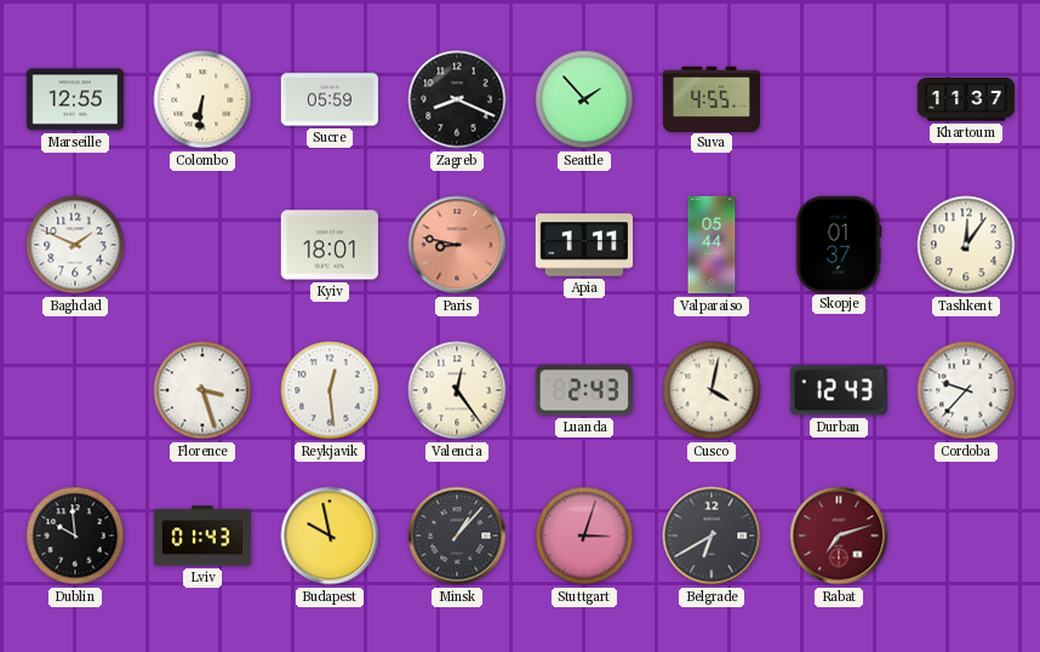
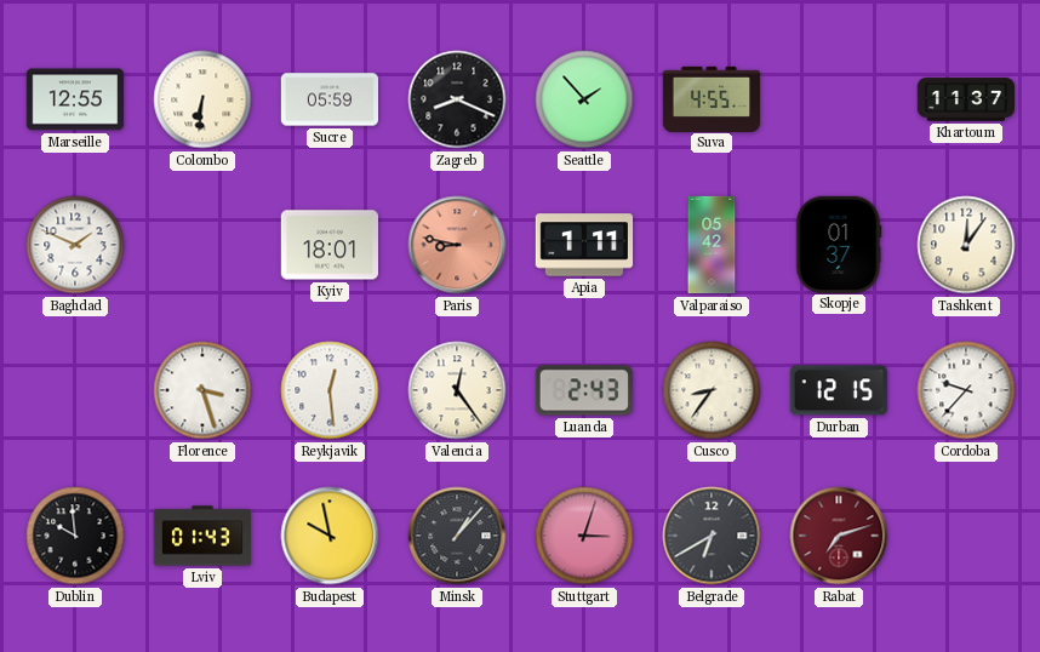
Valparaiso: 05:44 -> 05:42 (712, 245)
Cusco: 4:02 -> 8:36 (712, 390)
Durban: 12:43 -> 12:15 (839, 390)
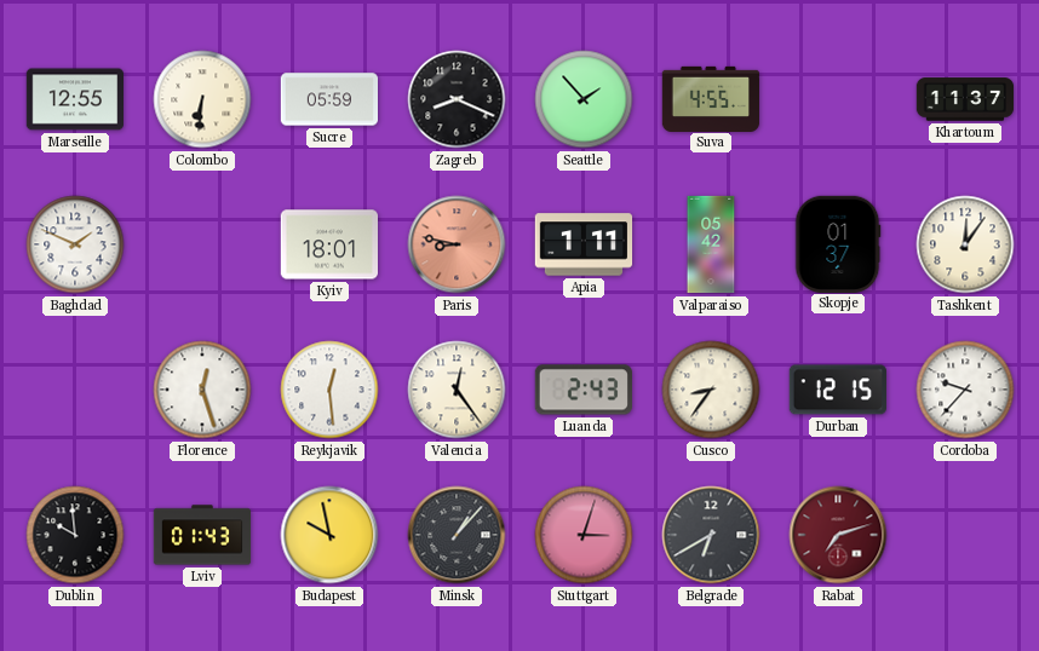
Florence: 3:27 -> 12:27 (202, 390)
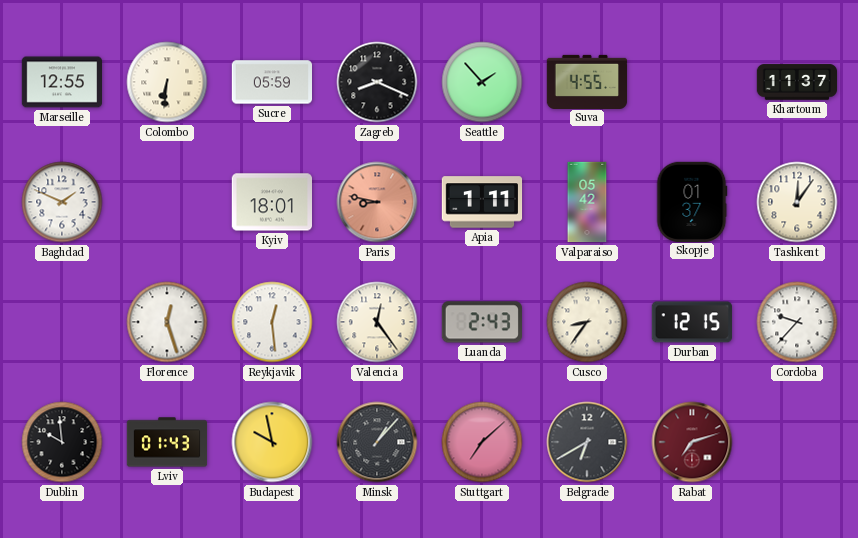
Stuttgart: 3:03 -> 7:08 (482, 442)
